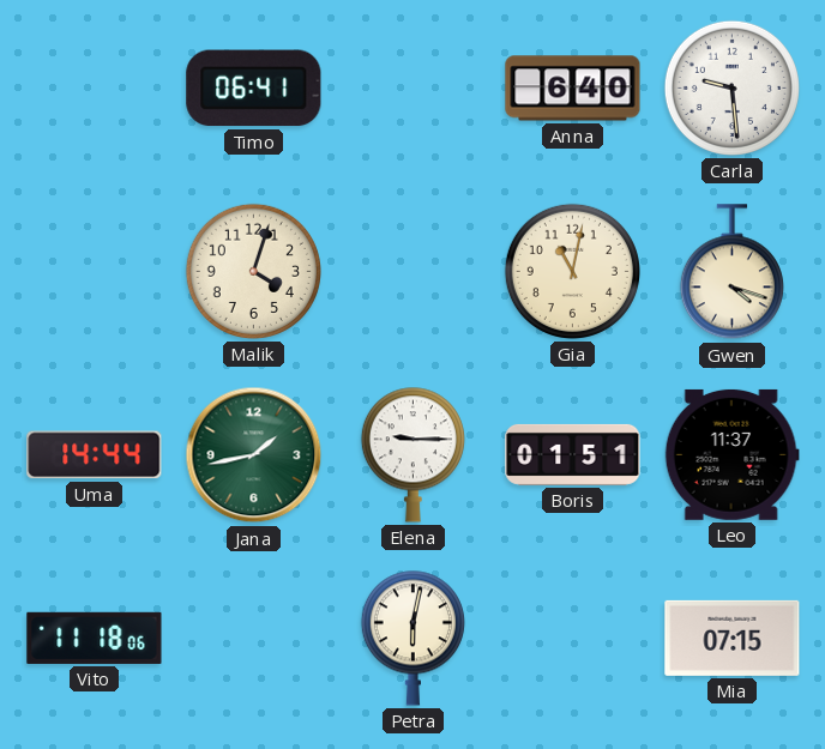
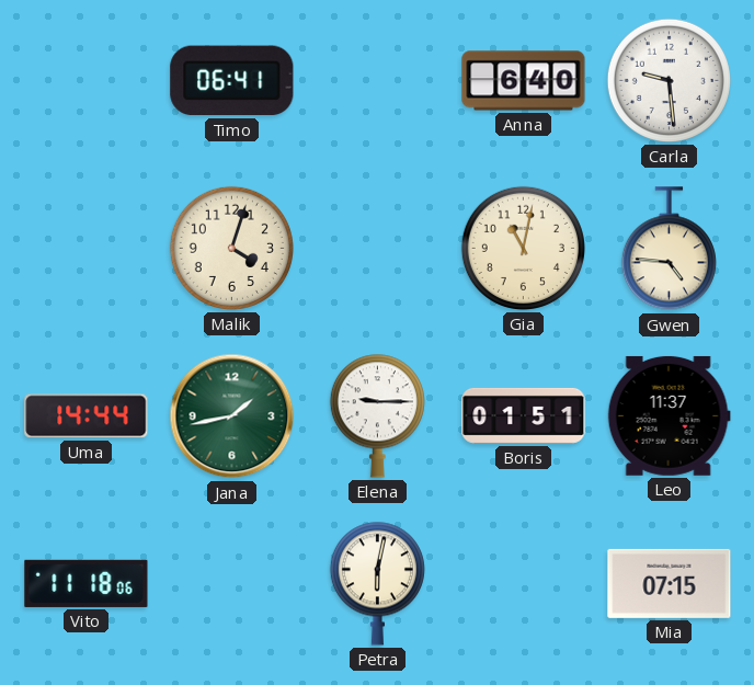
Gwen: 4:18 -> 4:46 (669, 249)
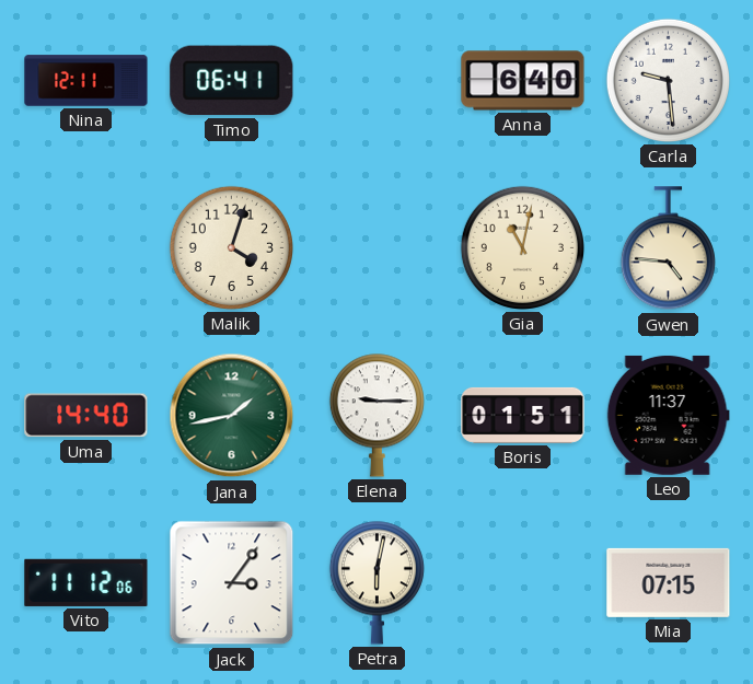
Nina: none -> 12:11 (86, 81)
Uma: 14:44 -> 14:40 (86, 416)
Vito: 11:18 -> 11:12 (86, 582)
Jack: none -> 3:06 (232, 583)
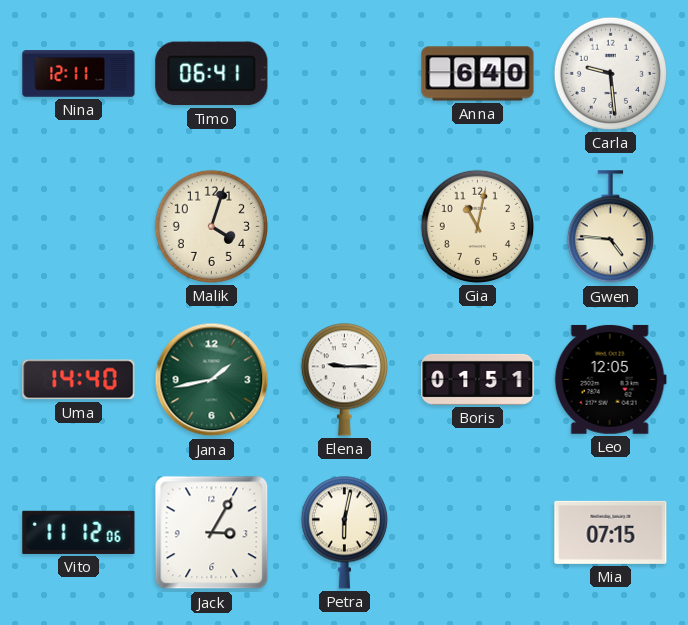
Leo: 11:37 -> 12:05 (610, 379)
Jack: 3:06 -> 3:05 (212, 533)
